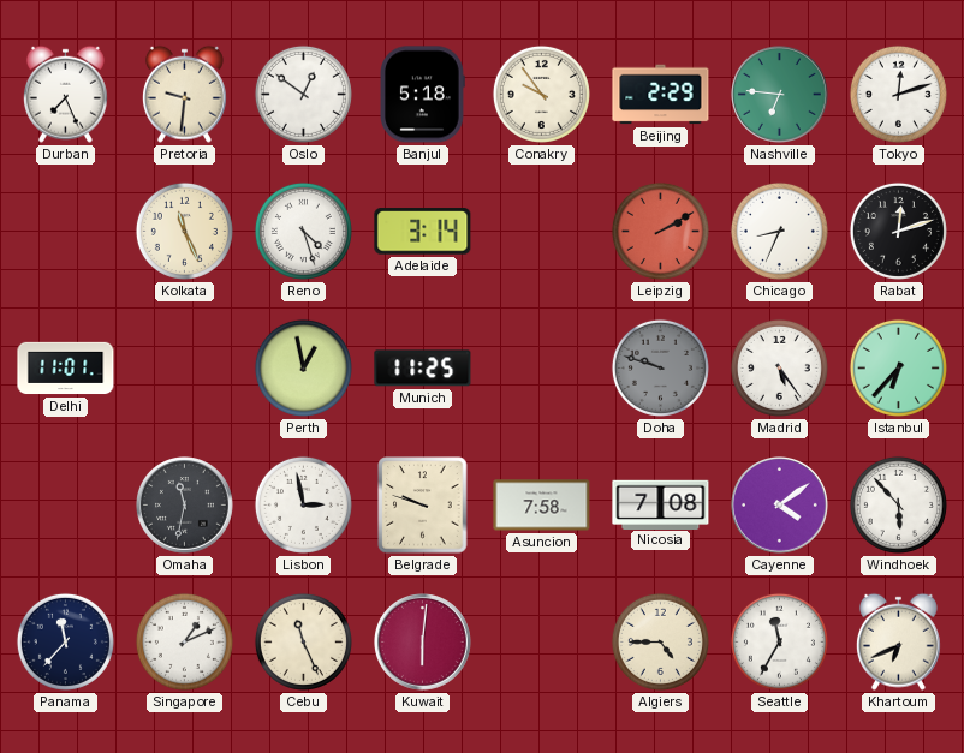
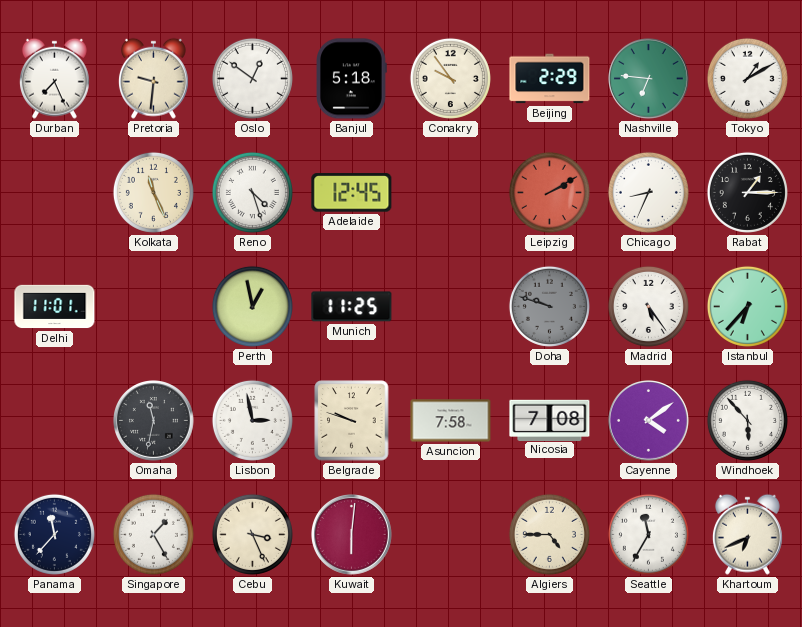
Tokyo: 12:12 -> 1:10 (747, 78)
Adelaide: 3:14 -> 12:45 (352, 193)
Rabat: 12:12 -> 1:15 (747, 192)
Singapore: 1:11 -> 1:25 (153, 534)
Cebu: 11:26 -> 3:26 (252, 534)
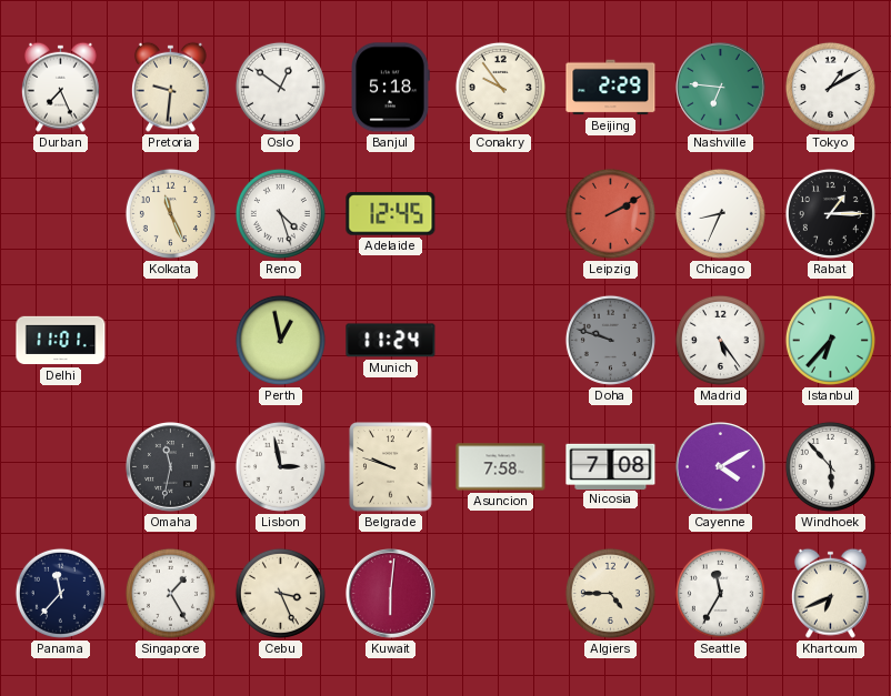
Munich: 11:25 -> 11:24 (391, 341)
Cayenne: 4:09 -> 4:10 (721, 467)
